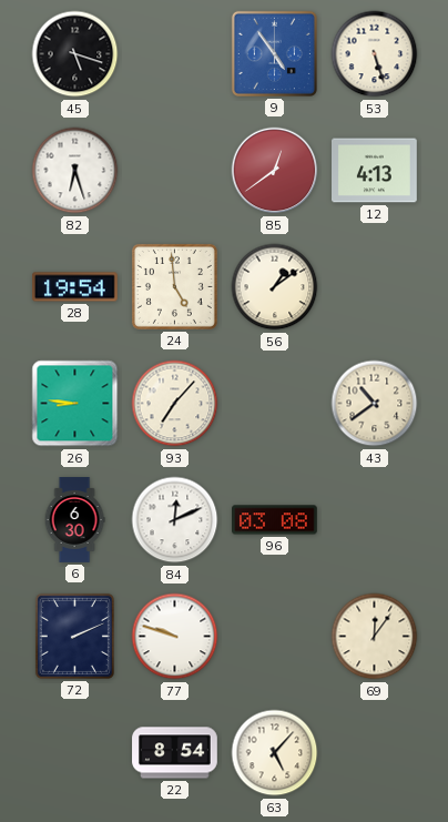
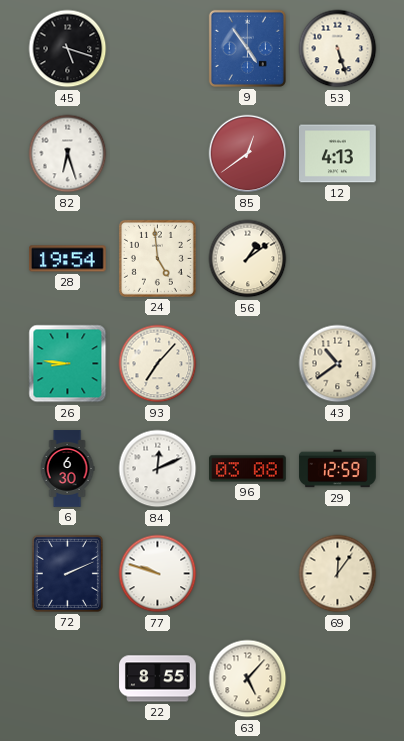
29: none -> 12:59 (338, 469)
22: 8:54 -> 8:55 (158, 679)
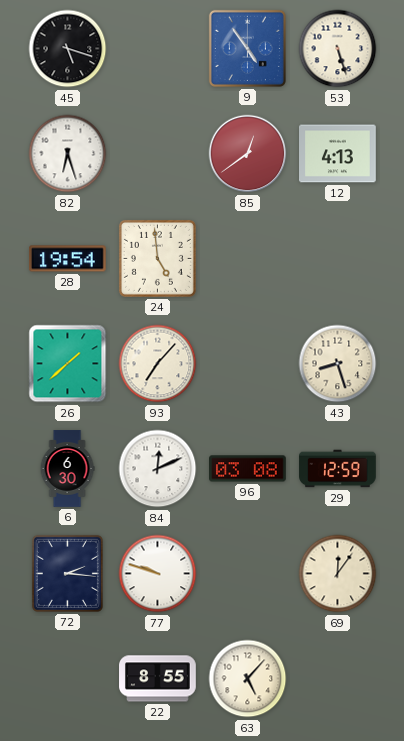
56: 1:09 -> none (248, 259)
26: 8:46 -> 1:38 (68, 364)
43: 10:39 -> 8:27 (338, 364)
72: 2:11 -> 2:16 (67, 573)
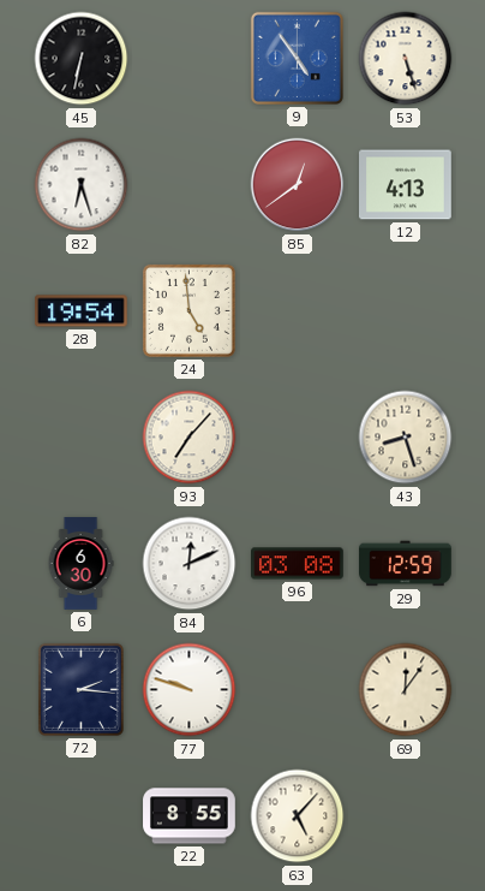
45: 5:18 -> 6:32 (82, 59)
26: 1:38 -> none (68, 364)
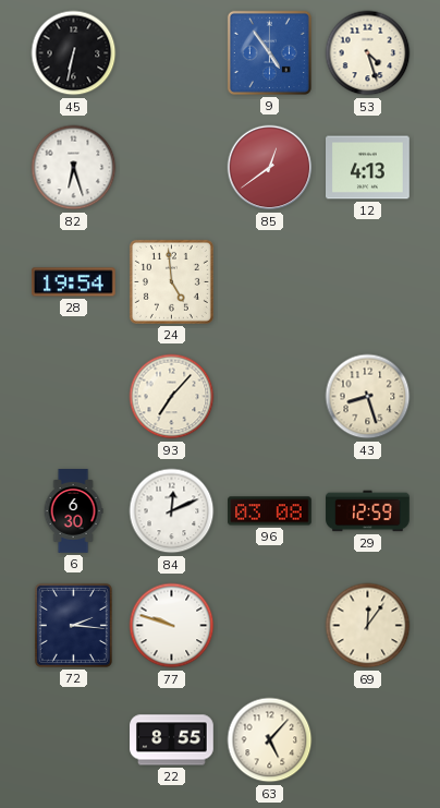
53: 5:27 -> 4:27 (368, 53)
